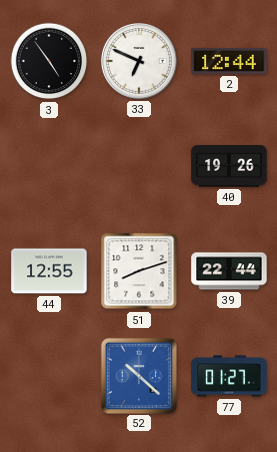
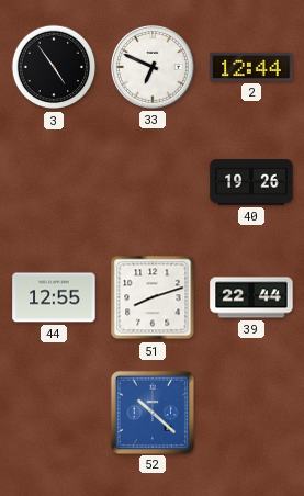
77: 01:27 -> none (229, 376)
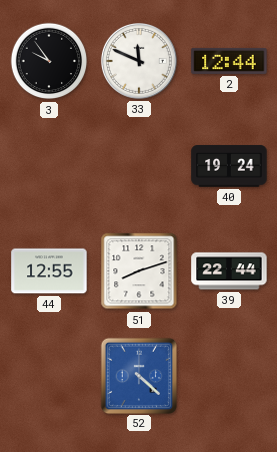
3: 4:54 -> 9:54 (49, 61)
33: 6:49 -> 11:49 (139, 61)
40: 19:26 -> 19:24 (229, 166)
52: 10:22 -> 4:22 (138, 375)
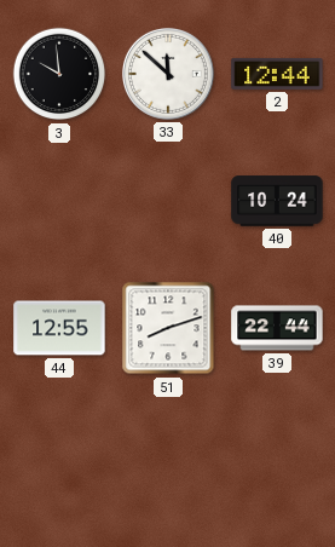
3: 9:54 -> 9:59 (59, 74)
33: 11:49 -> 11:52 (168, 74)
40: 19:24 -> 10:24 (277, 201)
52: 4:22 -> none (138, 375)
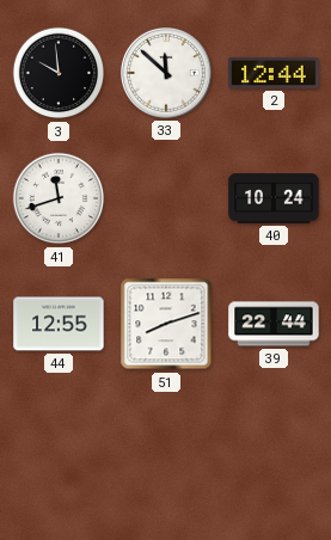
41: none -> 11:42 (59, 198)
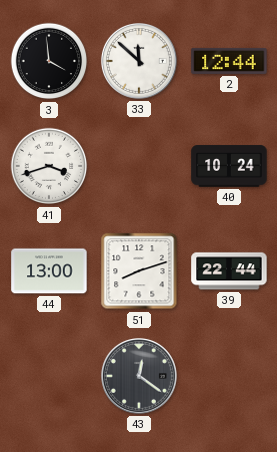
3: 9:59 -> 3:59 (49, 61)
41: 11:42 -> 3:42 (49, 166)
44: 12:55 -> 13:00 (49, 271)
43: none -> 12:21 (139, 376)
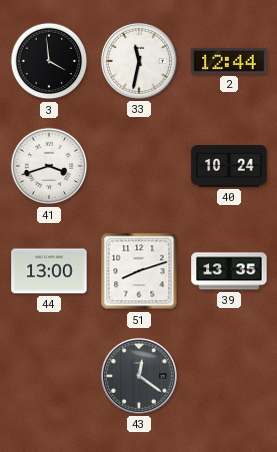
33: 11:52 -> 11:32 (139, 61)
39: 22:44 -> 13:35 (229, 271)
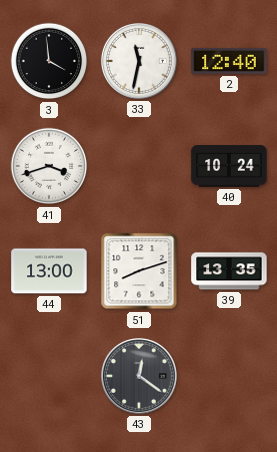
2: 12:44 -> 12:40 (229, 61)
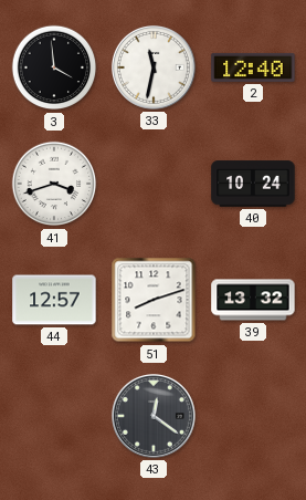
44: 13:00 -> 12:57 (54, 300)
39: 13:35 -> 13:32 (253, 300)
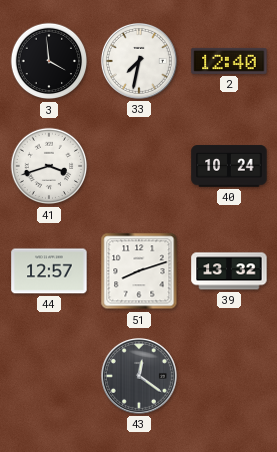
33: 11:32 -> 7:32 (139, 61)
